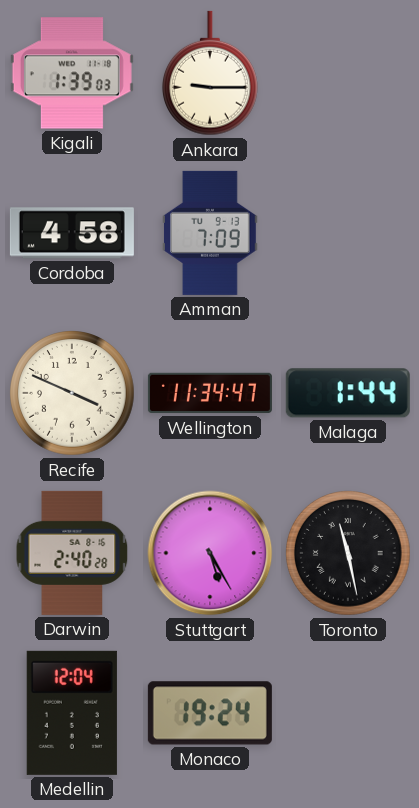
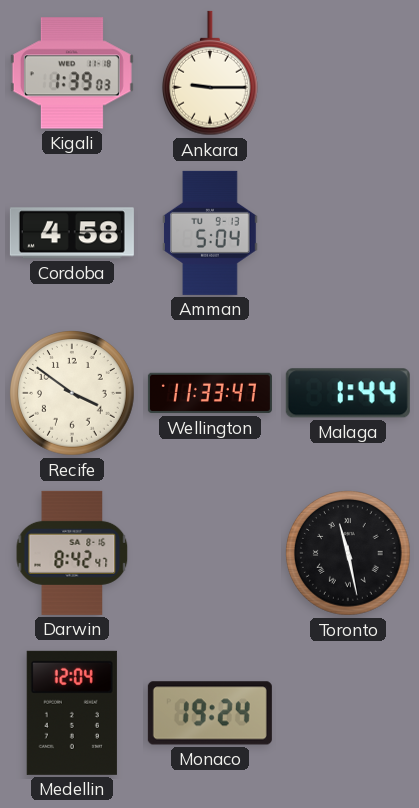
Amman: 7:09 -> 5:04 (211, 233)
Recife: 3:49 -> 3:51 (73, 394)
Wellington: 11:34 -> 11:33 (210, 393)
Darwin: 2:40 -> 8:42 (72, 553)
Stuttgart: 5:25 -> none (210, 553)
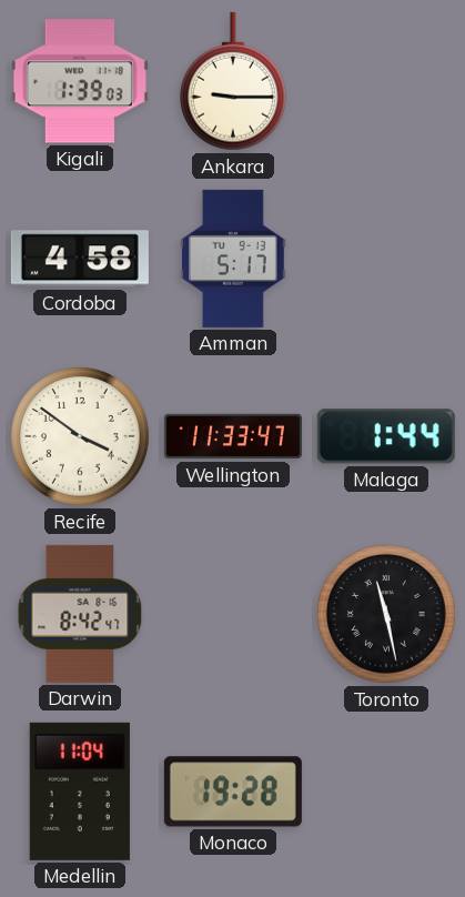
Amman: 5:04 -> 5:17 (234, 259)
Medellin: 12:04 -> 11:04 (80, 792)
Monaco: 19:24 -> 19:28 (233, 792)
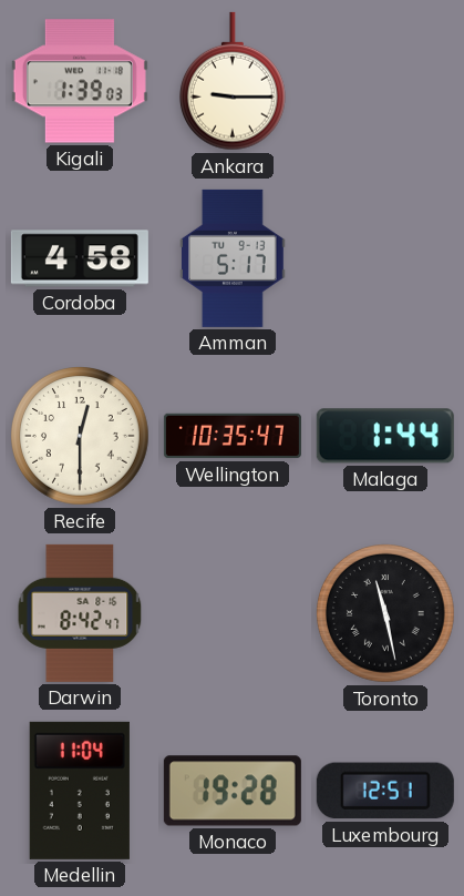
Recife: 3:51 -> 12:30 (81, 437)
Wellington: 11:33 -> 10:35 (233, 436)
Luxembourg: none -> 12:51 (385, 791)
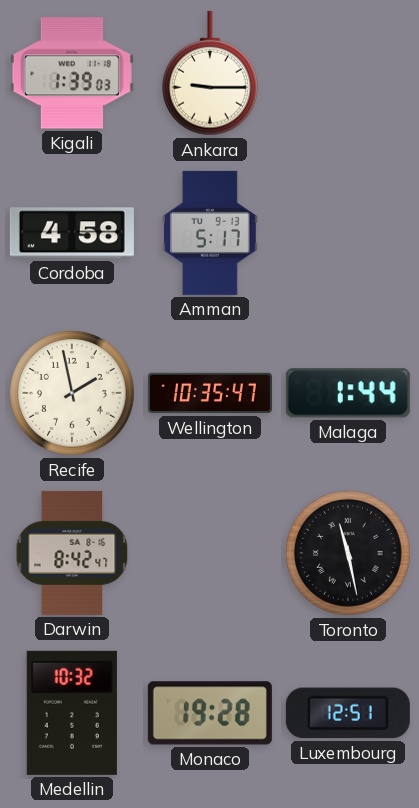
Recife: 12:30 -> 1:58 (73, 394)
Medellin: 11:04 -> 10:32 (72, 713)
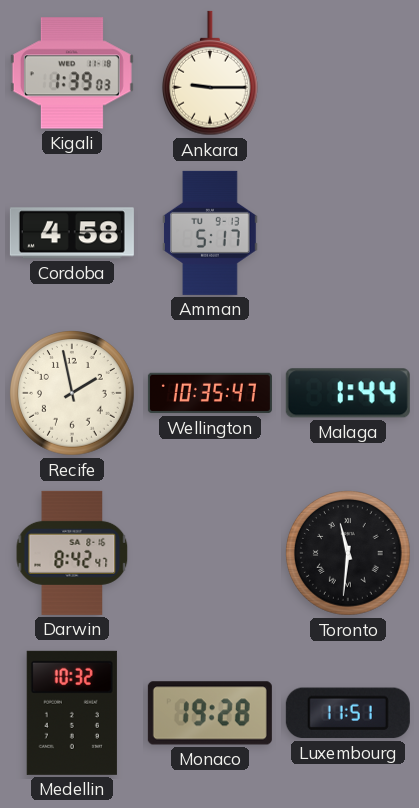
Toronto: 11:28 -> 11:31 (349, 554)
Luxembourg: 12:51 -> 11:51 (348, 713)
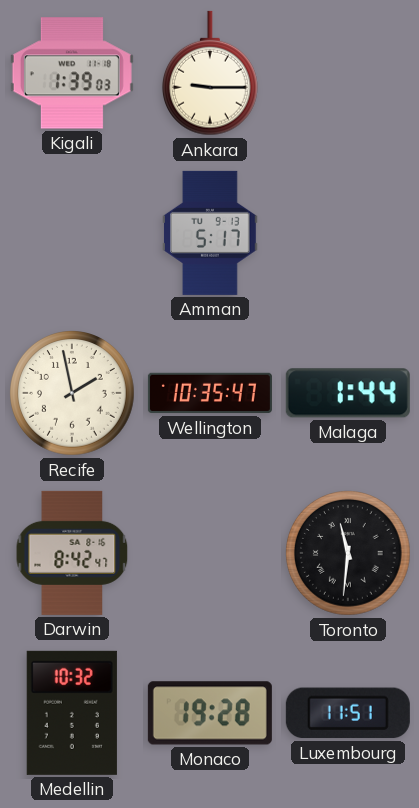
Cordoba: 4:58 -> none (72, 233)
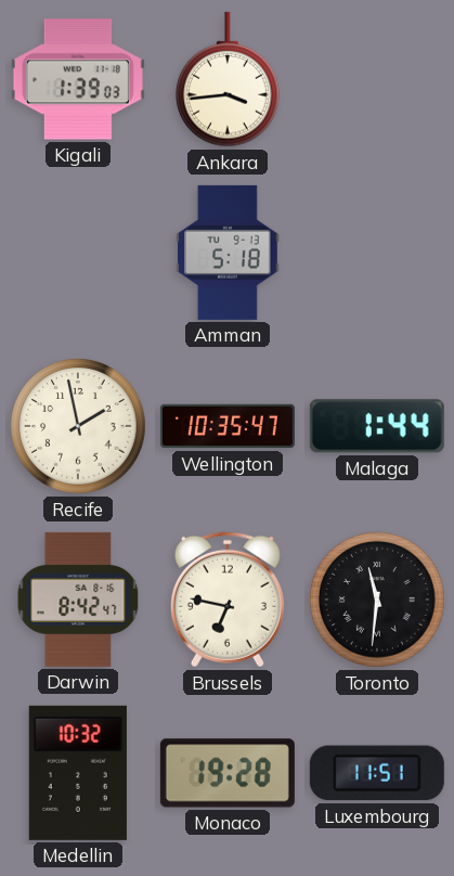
Ankara: 9:15 -> 3:44 (228, 79)
Amman: 5:17 -> 5:18 (229, 253)
Brussels: none -> 6:47 (228, 600)
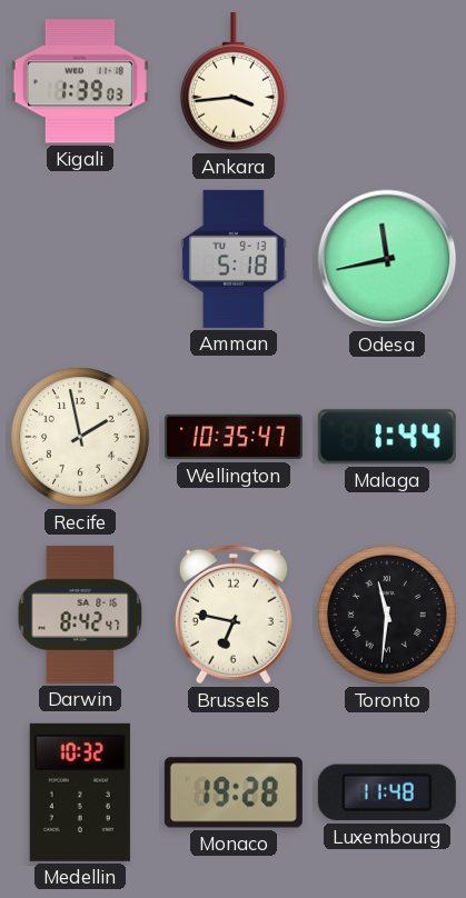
Odesa: none -> 11:43 (387, 259)
Luxembourg: 11:51 -> 11:48 (387, 792)
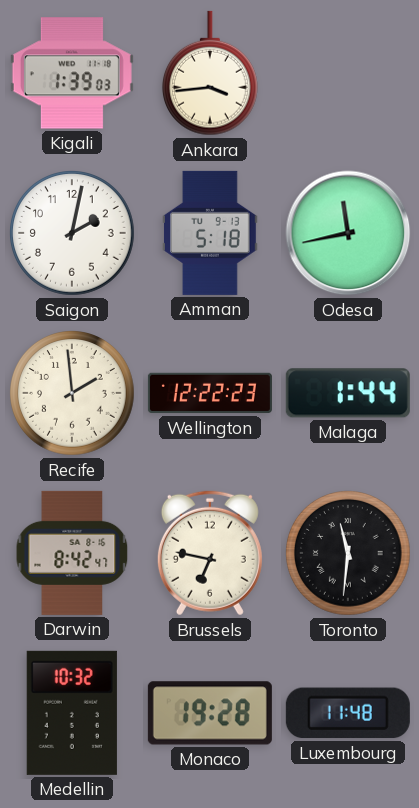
Saigon: none -> 2:02 (73, 234)
Recife: 1:58 -> 1:59 (73, 394)
Wellington: 10:35 -> 12:22 (210, 393)
